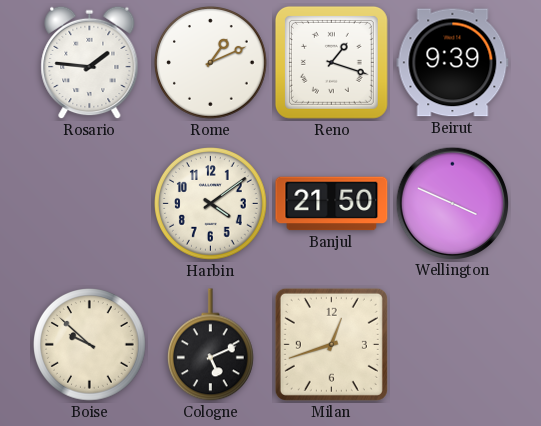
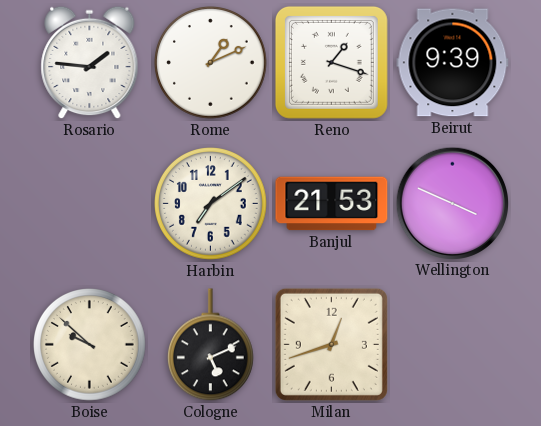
Harbin: 4:09 -> 7:09 (211, 204)
Banjul: 21:50 -> 21:53 (332, 204)
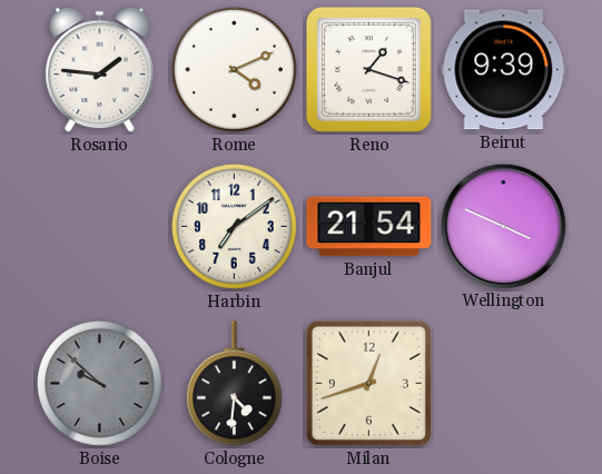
Rome: 1:11 -> 4:11 (235, 70)
Banjul: 21:53 -> 21:54 (369, 227)
Boise dial: cream -> grey (100, 384)
Cologne: 5:11 -> 4:31 (234, 384)
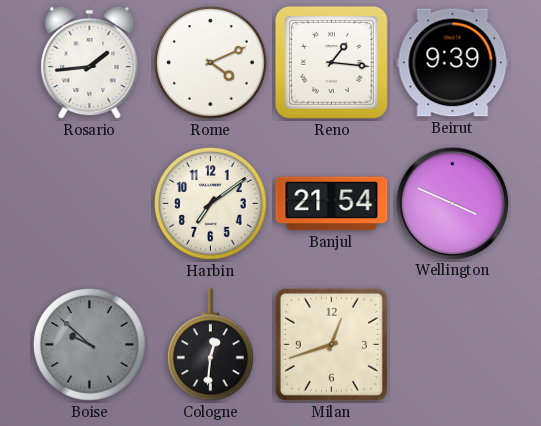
Rosario: 1:46 -> 1:44 (90, 63)
Reno: 1:18 -> 1:16 (331, 62)
Cologne: 4:31 -> 12:31 (210, 345)
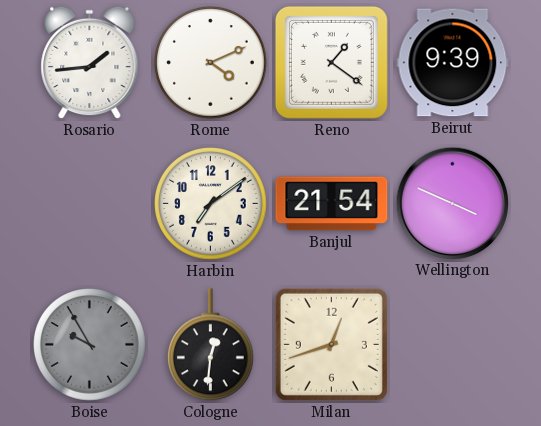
Reno: 1:16 -> 1:21 (331, 62)
Boise: 9:52 -> 9:55 (90, 345)
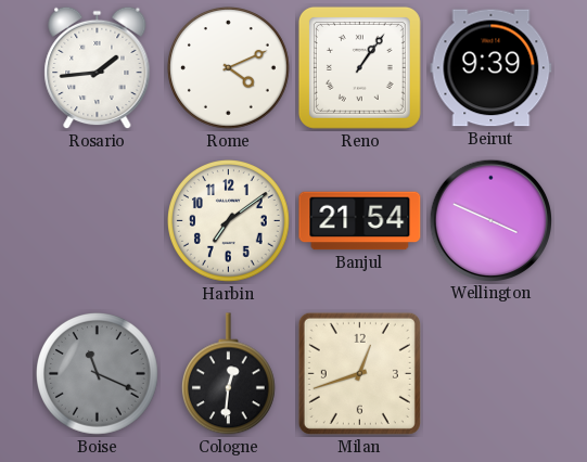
Reno: 1:21 -> 1:06 (359, 67)
Boise: 9:55 -> 11:19 (98, 374)
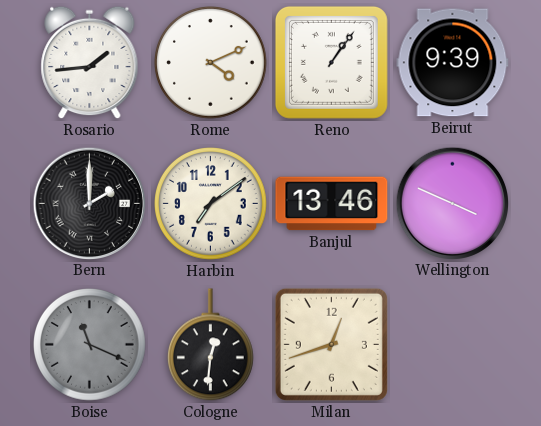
Bern: none -> 2:00 (89, 203)
Banjul: 21:54 -> 13:46 (332, 204)
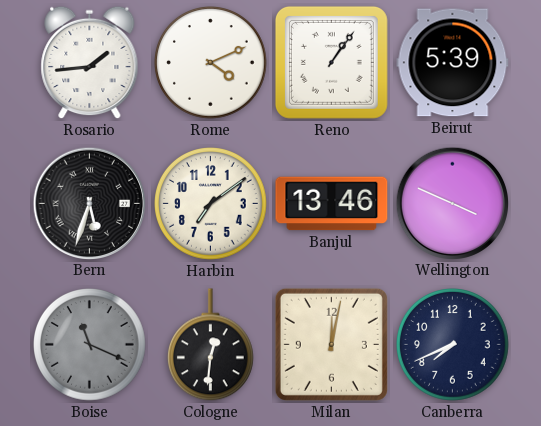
Beirut: 9:39 -> 5:39 (453, 63)
Bern: 2:00 -> 5:33 (89, 203)
Milan: 12:42 -> 12:02 (331, 344)
Canberra: none -> 7:41 (453, 345)
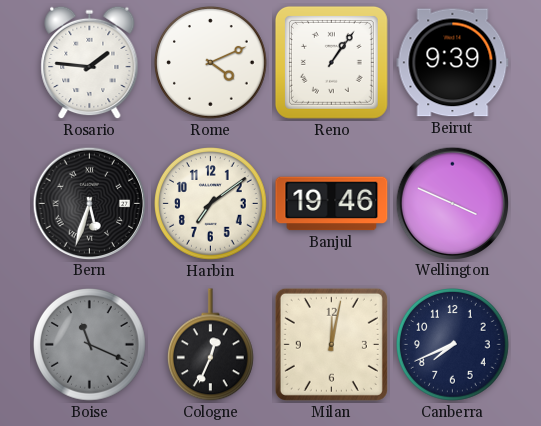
Rosario: 1:44 -> 1:46 (90, 63)
Beirut: 5:39 -> 9:39 (453, 63)
Banjul: 13:46 -> 19:46 (332, 204)
Cologne: 12:31 -> 12:34 (210, 345)
